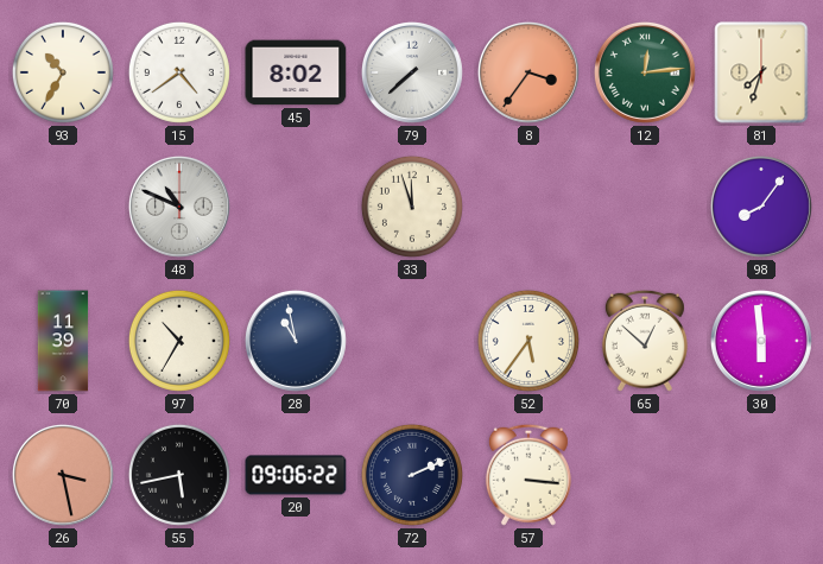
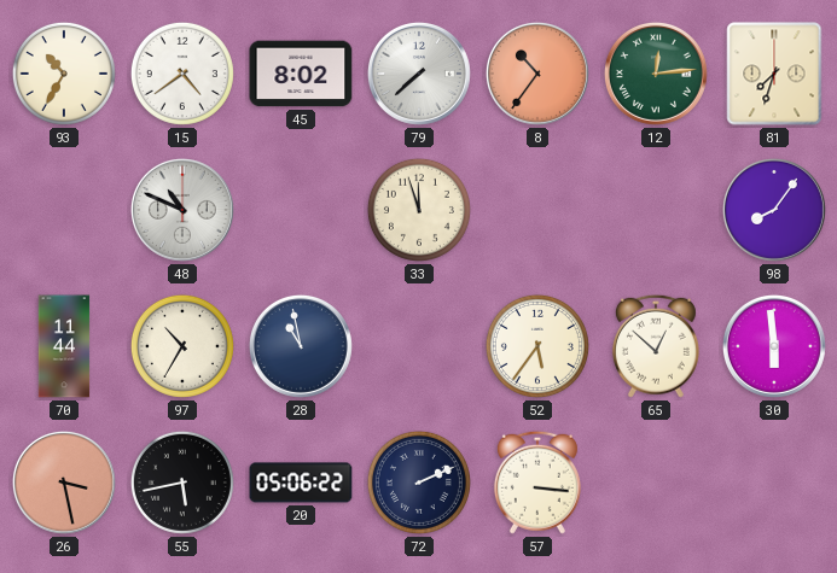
8: 3:36 -> 10:36 (537, 74)
70: 11:39 -> 11:44 (64, 346)
20: 09:06 -> 05:06 (301, 483)
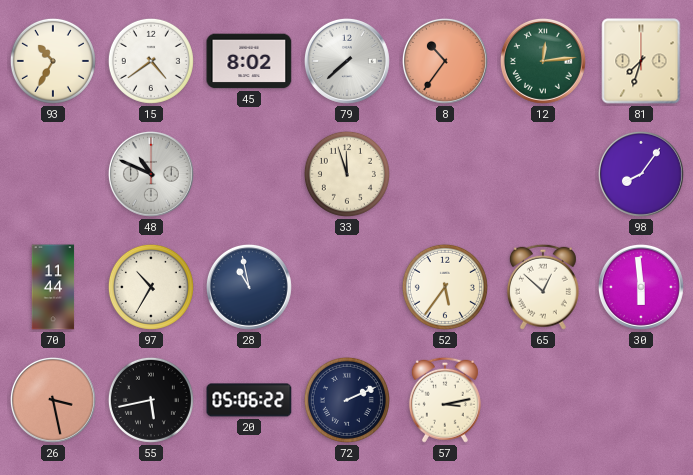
57: 3:16 -> 3:13 (445, 400)
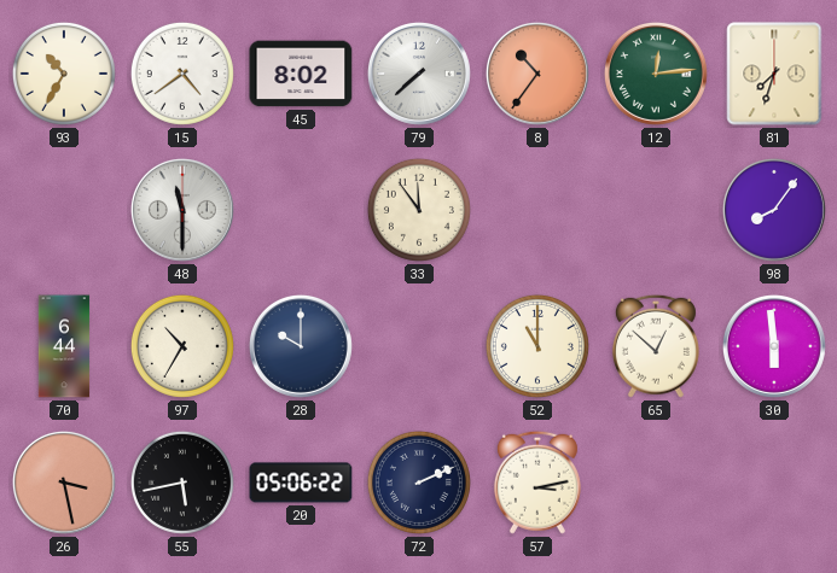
48: 10:49 -> 11:30 (182, 210)
33: 11:57 -> 11:54 (419, 210)
70: 11:44 -> 6:44 (64, 346)
28: 10:58 -> 10:00 (301, 346)
52: 5:36 -> 11:00 (537, 346)
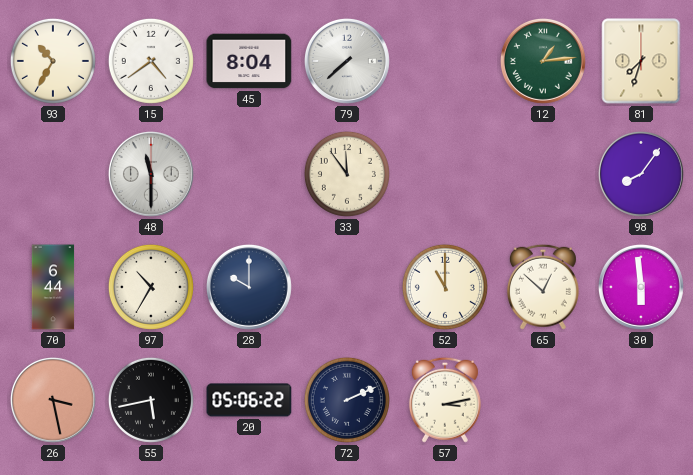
45: 8:02 -> 8:04 (249, 61)
8: 10:36 -> none (537, 74)
12: 12:14 -> 1:14 (543, 61)
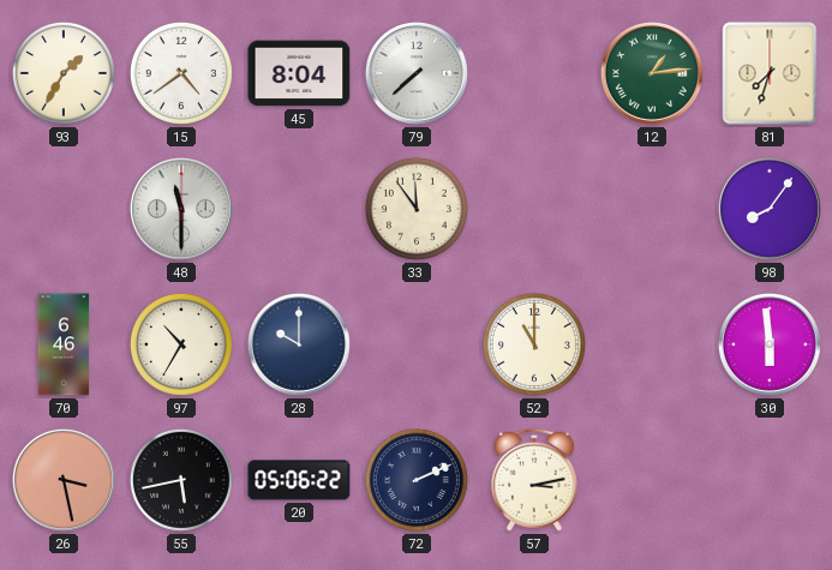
93: 10:35 -> 1:35 (64, 73)
70: 6:44 -> 6:46 (64, 344)
65: 12:52 -> none (543, 287)
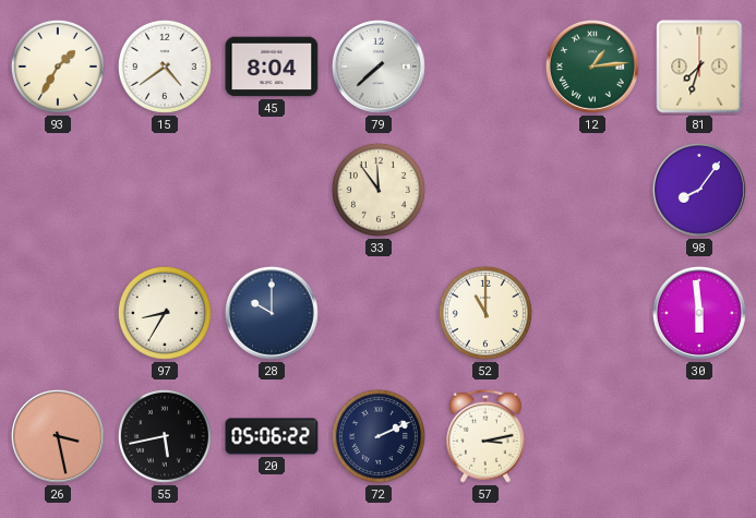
48: 11:30 -> none (181, 209)
70: 6:46 -> none (64, 344)
97: 10:35 -> 8:35 (165, 313)
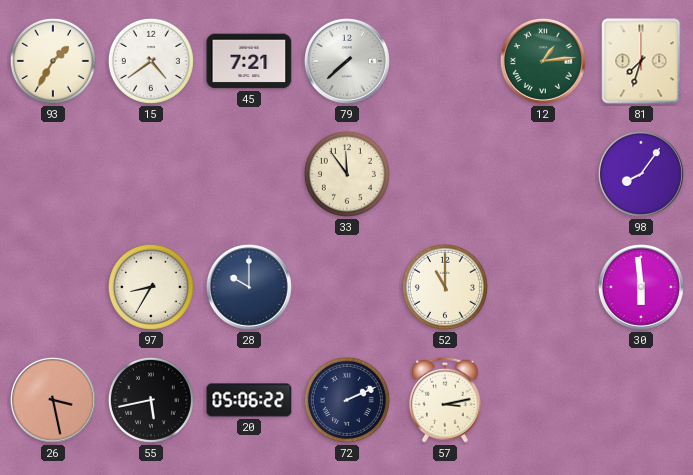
45: 8:04 -> 7:21 (249, 61)
